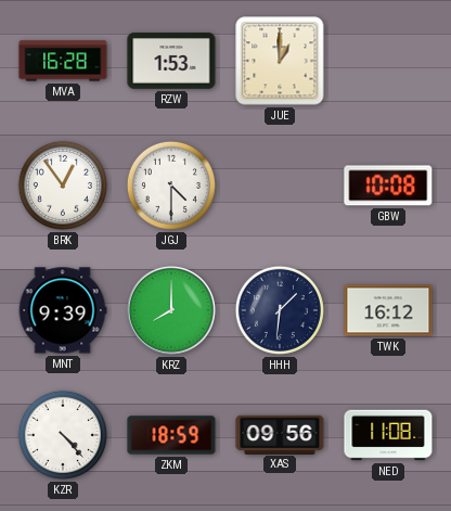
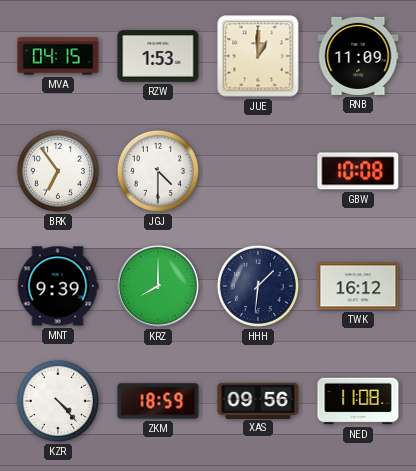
MVA: 16:28 -> 04:15 (58, 56)
RNB: none -> 11:09 (358, 56)
BRK: 12:54 -> 6:54 (58, 171)
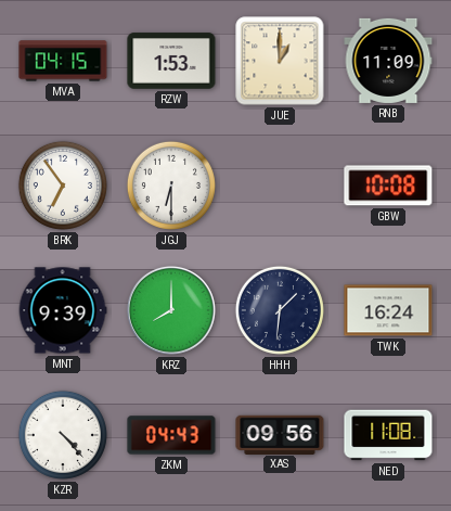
JGJ: 4:30 -> 6:30 (171, 186)
TWK: 16:12 -> 16:24 (388, 310)
ZKM: 18:59 -> 04:43 (171, 435)
